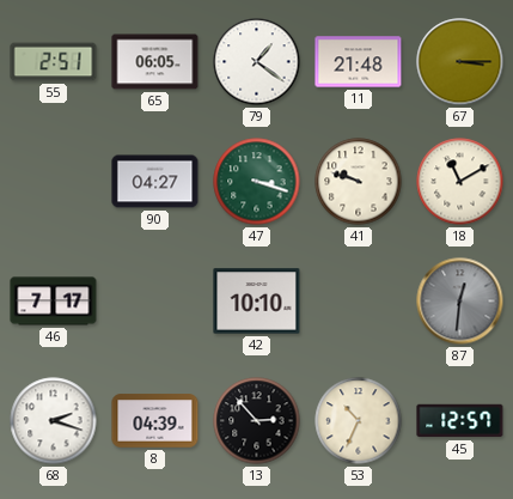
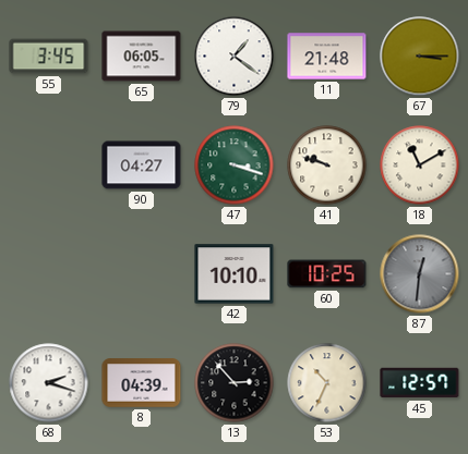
55: 2:51 -> 3:45 (49, 57)
46: 7:17 -> none (54, 302)
60: none -> 10:25 (327, 274)
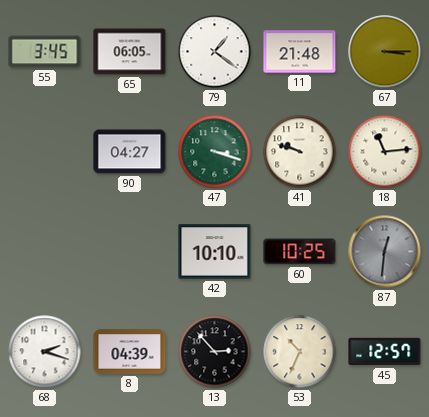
18: 11:10 -> 11:14 (385, 152)
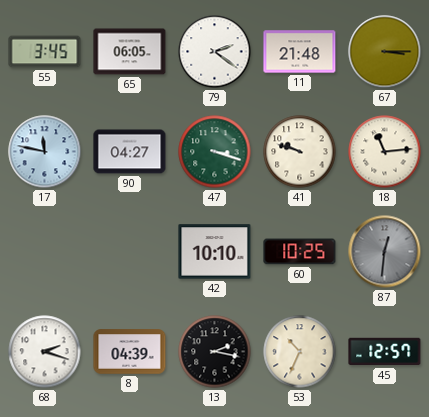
79: 1:21 -> 2:21 (215, 52)
17: none -> 11:47 (45, 152)
13: 2:53 -> 2:17 (215, 352)
